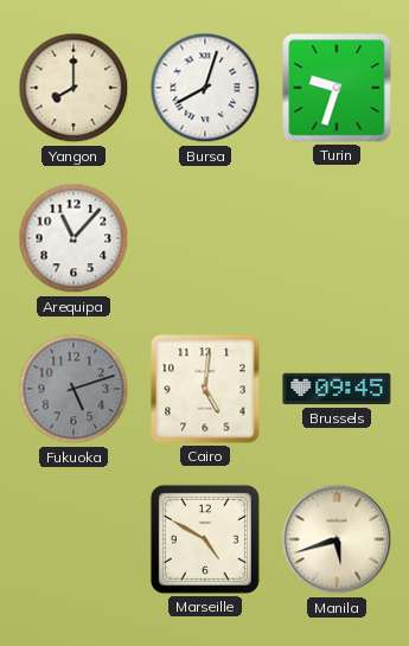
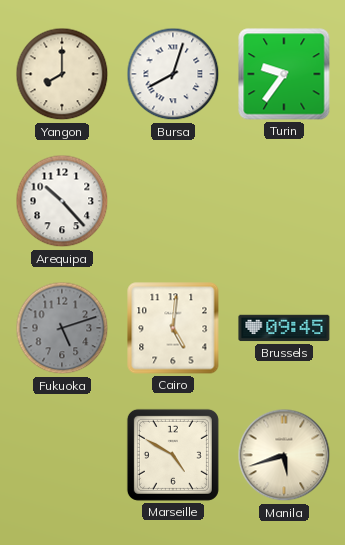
Turin: 9:33 -> 9:36 (284, 74)
Arequipa: 11:07 -> 10:23 (62, 201)
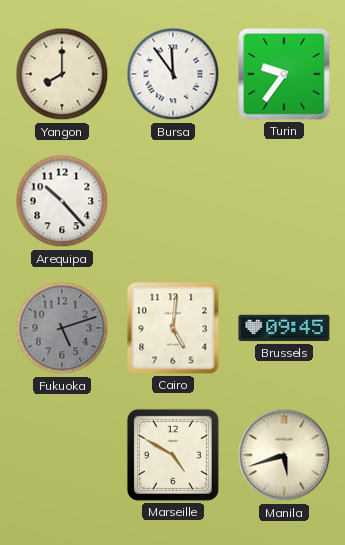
Bursa: 8:03 -> 11:54 (173, 74)
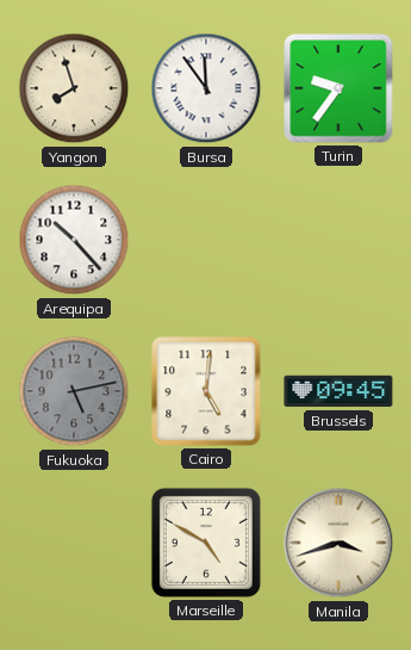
Yangon: 8:00 -> 7:57 (74, 88)
Fukuoka: 5:12 -> 5:13 (74, 391)
Manila: 5:42 -> 3:42 (338, 543)
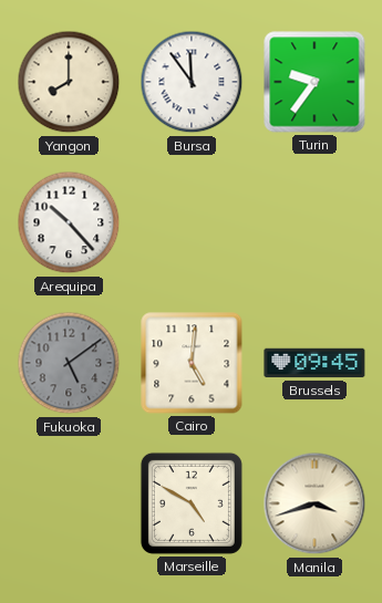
Yangon: 7:57 -> 8:00 (69, 82)
Fukuoka: 5:13 -> 5:09 (69, 363)
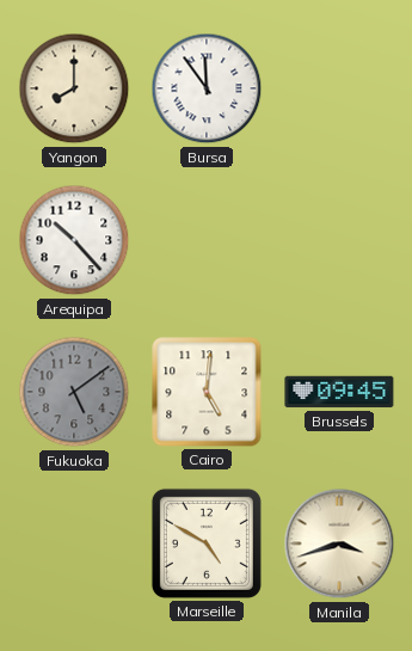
Turin: 9:36 -> none (314, 82)
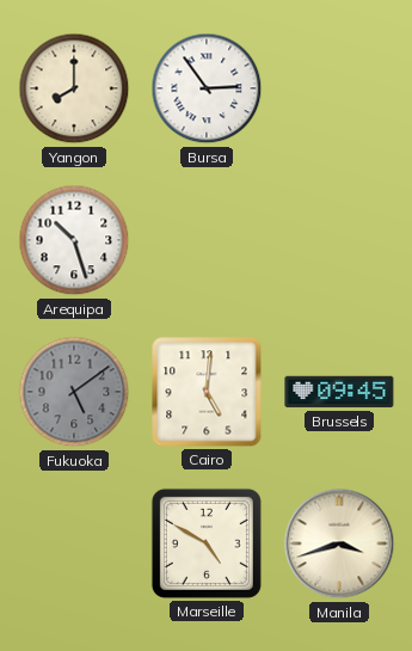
Bursa: 11:54 -> 2:54 (207, 88)
Arequipa: 10:23 -> 10:27 (74, 240)
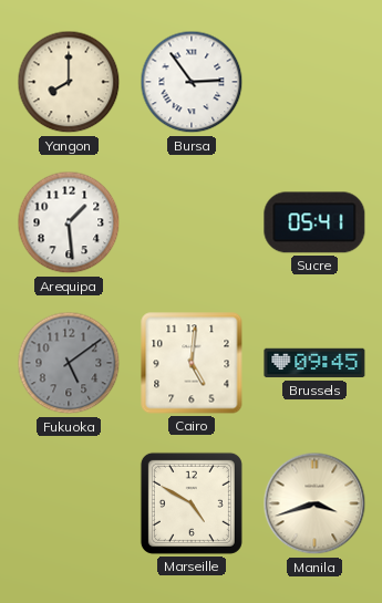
Arequipa: 10:27 -> 1:29 (69, 222)
Sucre: none -> 05:41 (314, 222)
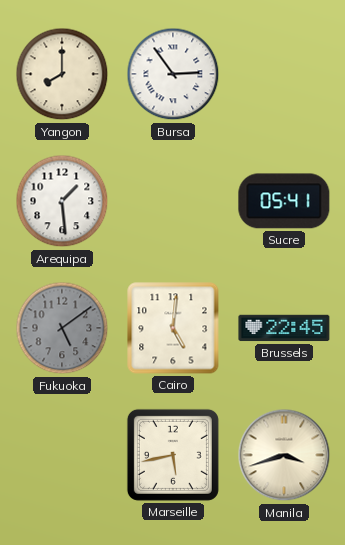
Brussels: 09:45 -> 22:45 (284, 328)
Marseille: 4:50 -> 5:43 (173, 455)
